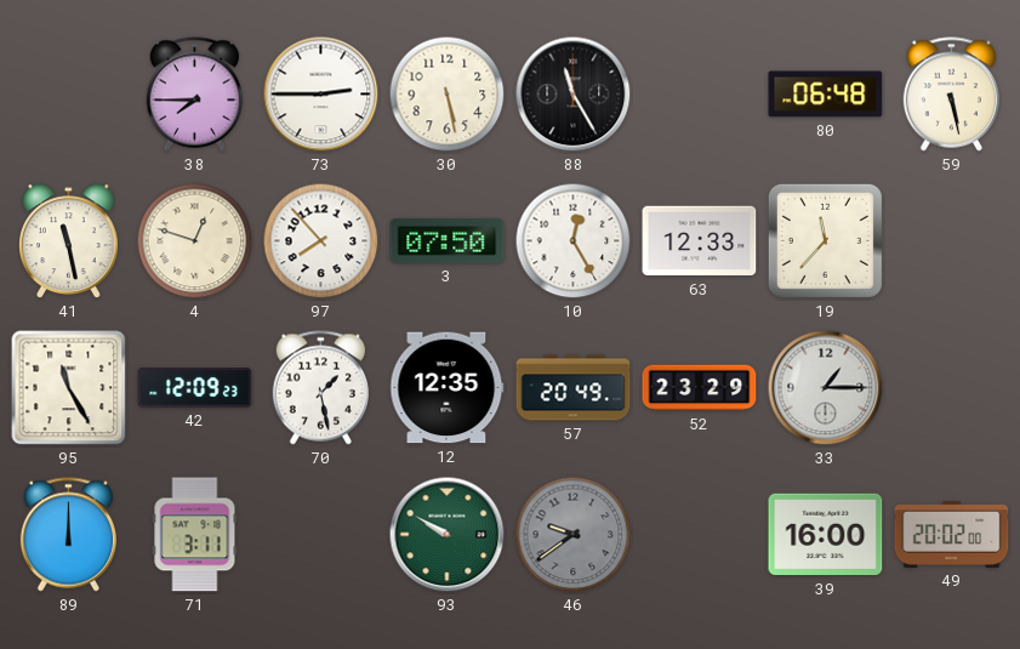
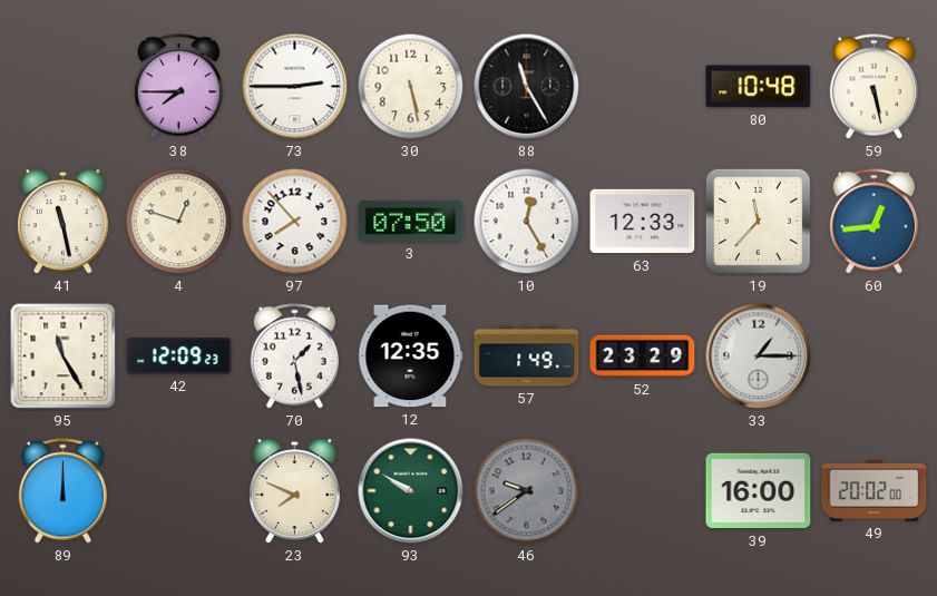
80: 06:48 -> 10:48 (759, 87)
60: none -> 12:44 (873, 222)
57: 20:49 -> 1:49 (527, 356)
71: 3:11 -> none (195, 535)
23: none -> 7:49 (295, 491)
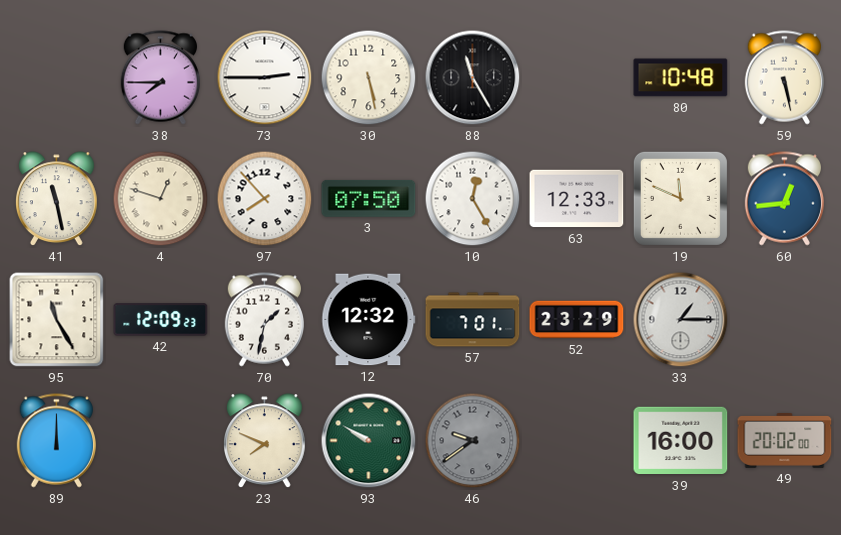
19: 11:37 -> 11:49 (680, 198)
70: 1:28 -> 1:32 (264, 320)
12: 12:35 -> 12:32 (369, 320)
57: 1:49 -> 7:01 (473, 320)
